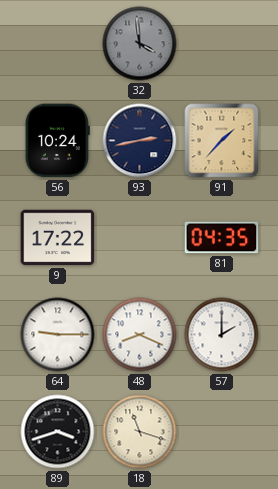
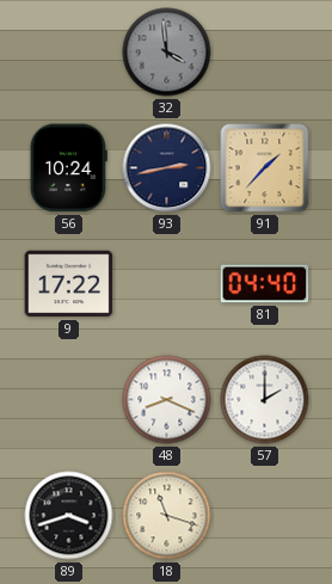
81: 04:35 -> 04:40 (265, 284)
64: 9:15 -> none (58, 335)
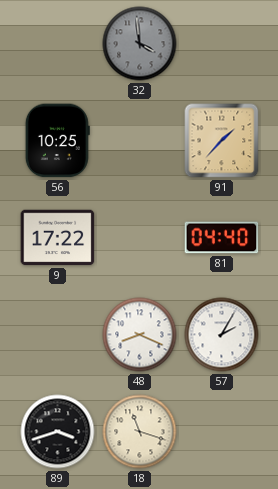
56: 10:24 -> 10:25 (57, 141)
93: 2:43 -> none (167, 168)
57: 2:00 -> 2:05 (222, 335)
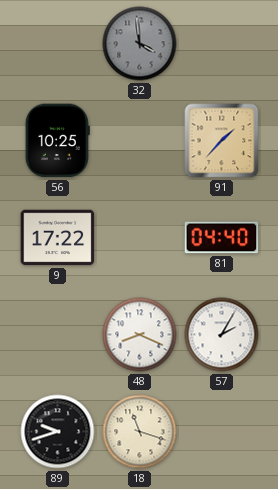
89: 3:42 -> 9:42 (58, 432)
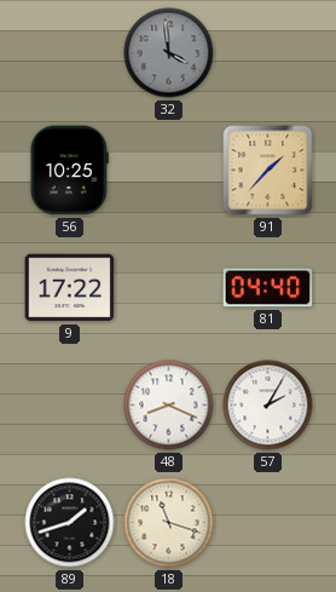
89: 9:42 -> 1:42 (70, 523)
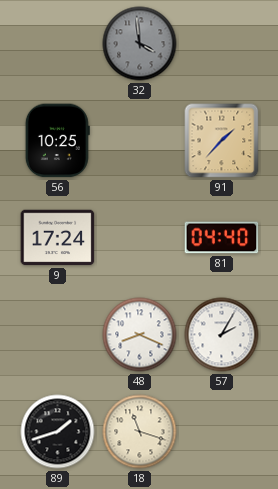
9: 17:22 -> 17:24 (58, 238)
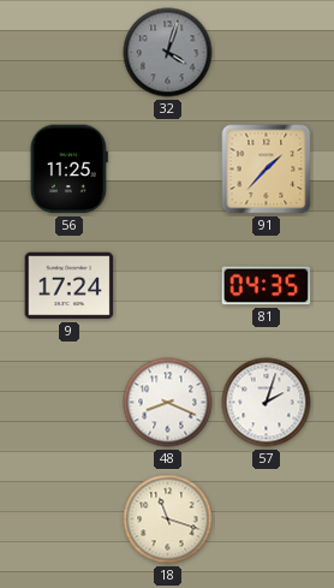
32: 3:59 -> 4:03 (168, 53)
56: 10:25 -> 11:25 (68, 170)
81: 04:40 -> 04:35 (267, 286)
57: 2:05 -> 2:03 (267, 403)
89: 1:42 -> none (58, 432)
